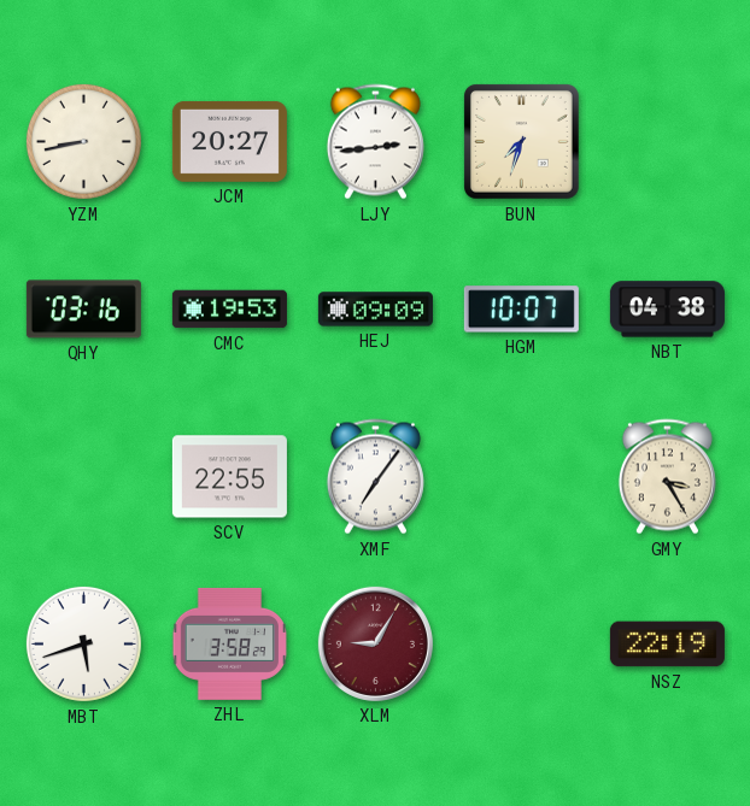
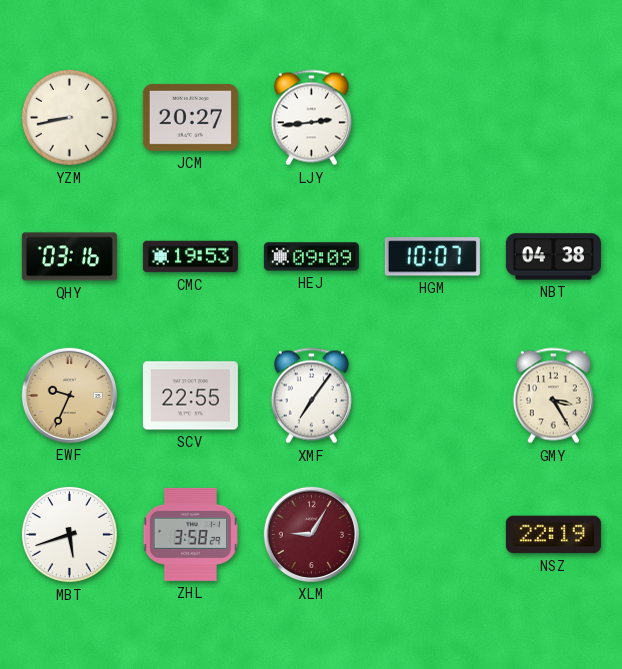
BUN: 7:33 -> none (521, 141)
EWF: none -> 9:34 (69, 395)
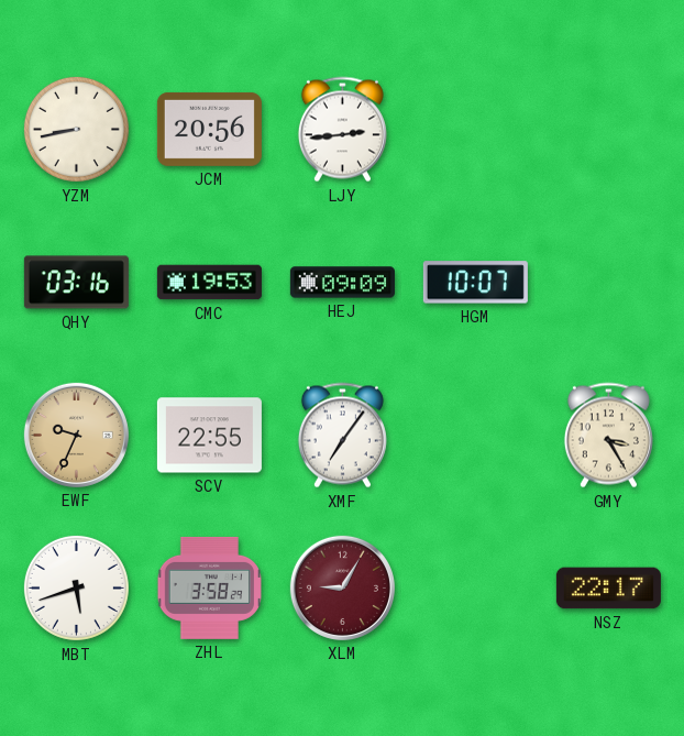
JCM: 20:27 -> 20:56 (209, 129)
NBT: 04:38 -> none (553, 257)
NSZ: 22:19 -> 22:17 (608, 589)
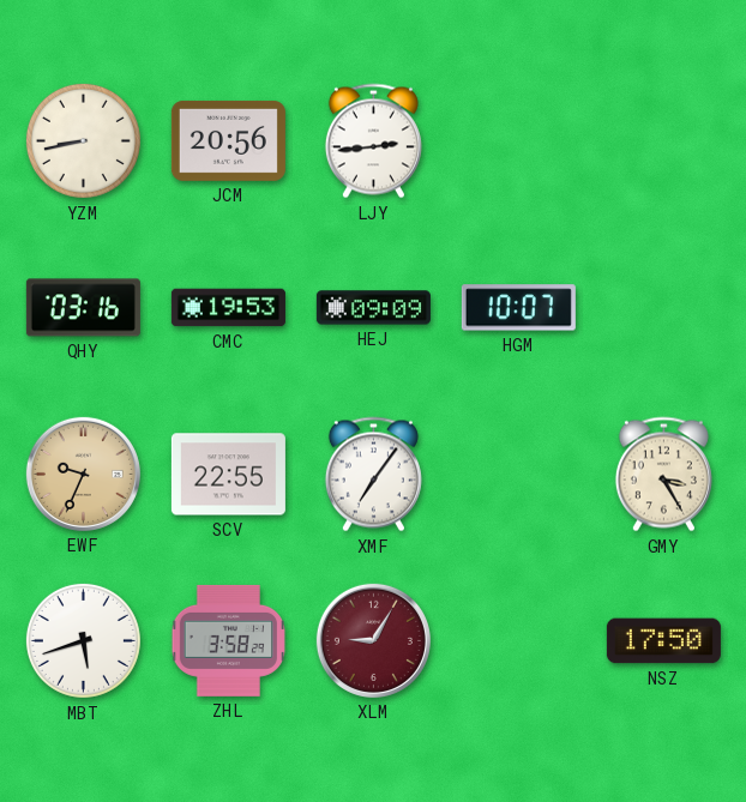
NSZ: 22:17 -> 17:50 (663, 641)
